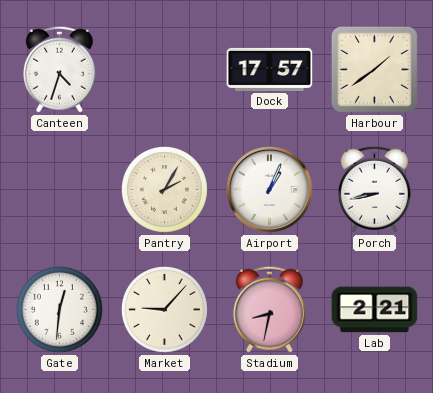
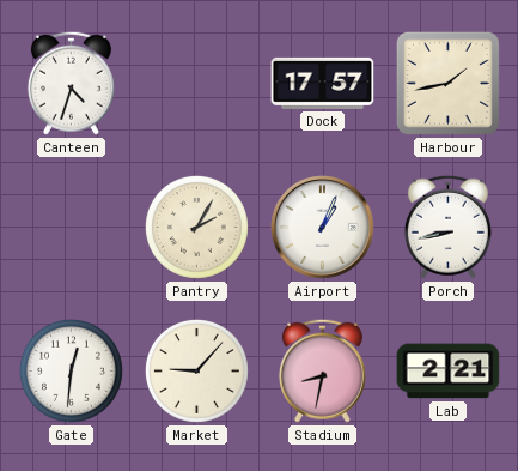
Harbour: 1:39 -> 1:43 (447, 83)
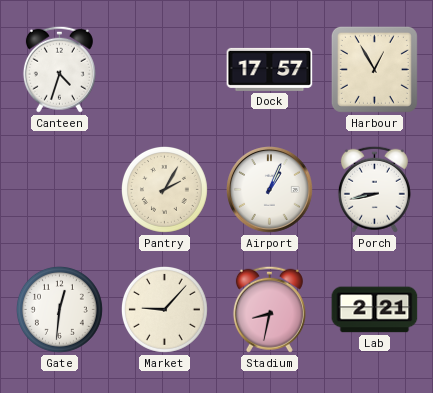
Harbour: 1:43 -> 12:55 (374, 69)
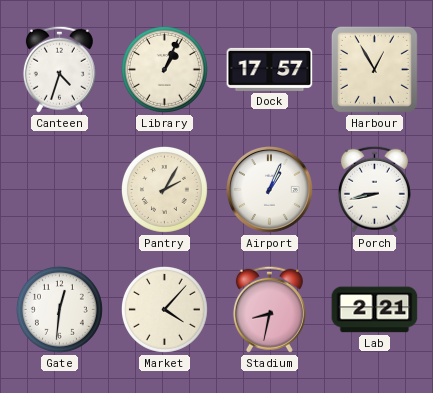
Library: none -> 1:04 (164, 69)
Market: 9:07 -> 4:07 (164, 309)
